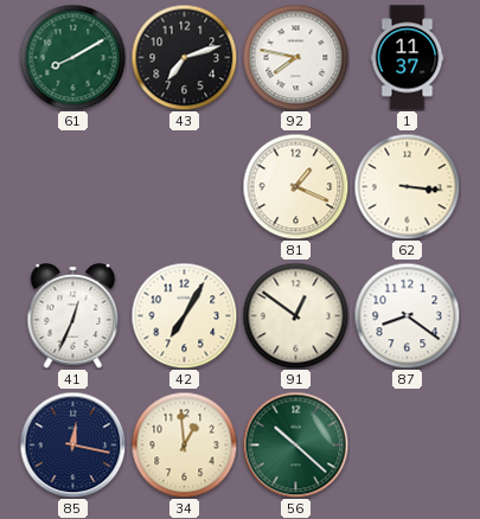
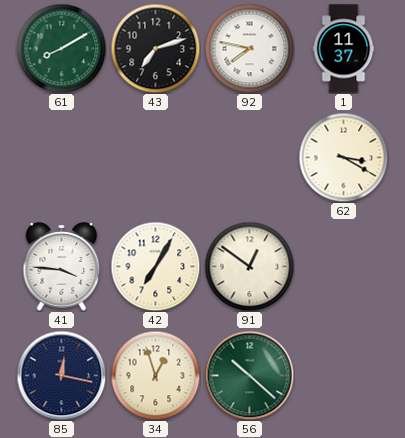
81: 1:19 -> none (295, 186)
62: 3:16 -> 3:20 (343, 157)
41: 12:34 -> 3:46 (62, 267)
87: 8:21 -> none (407, 315)
34: 12:59 -> 12:57 (155, 375)
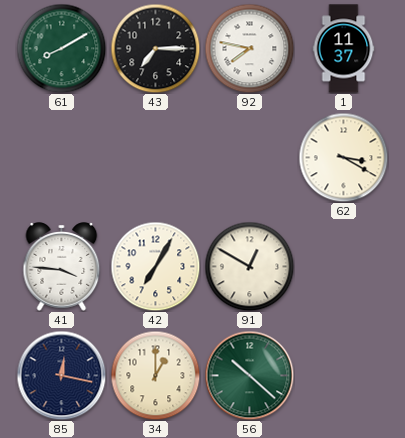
43: 7:12 -> 7:15 (155, 48)
91: 12:51 -> 12:50 (249, 266)
34: 12:57 -> 1:00 (155, 375)
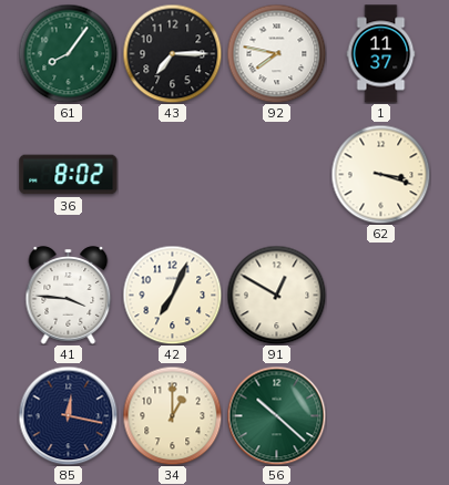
61: 8:10 -> 8:06 (68, 53)
36: none -> 8:02 (69, 175)
62: 3:20 -> 3:18 (380, 174)
42: 7:05 -> 7:04 (172, 295)
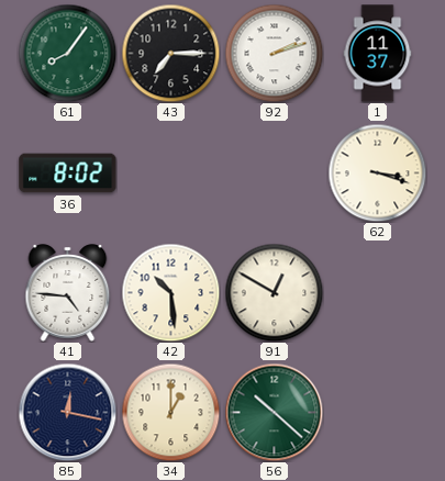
92: 7:47 -> 2:12 (274, 53)
41: 3:46 -> 4:46 (68, 293)
42: 7:04 -> 10:29 (170, 292)
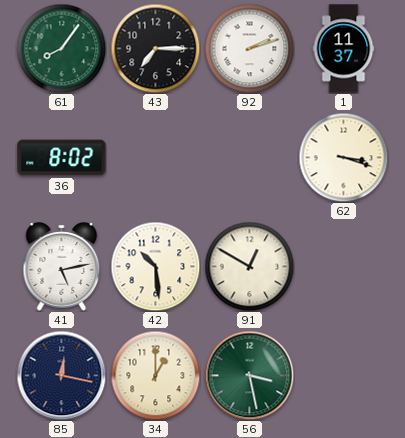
41: 4:46 -> 5:13 (62, 267)
56: 10:22 -> 3:28 (249, 375)
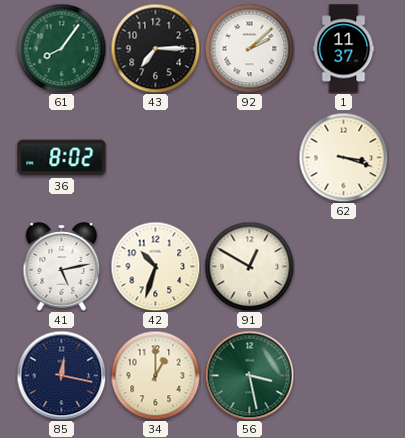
92: 2:12 -> 2:08 (249, 48)
42: 10:29 -> 10:33 (155, 266)
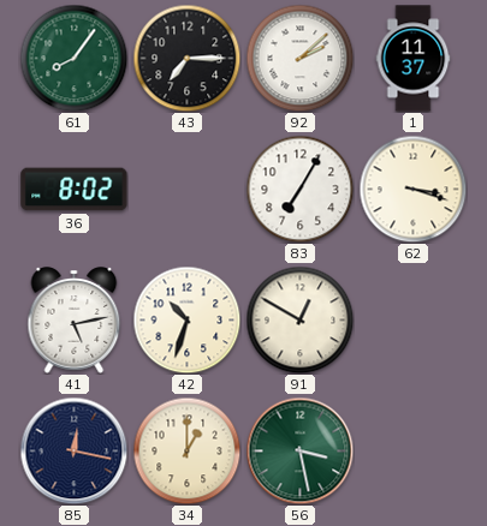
83: none -> 7:05 (299, 189)
